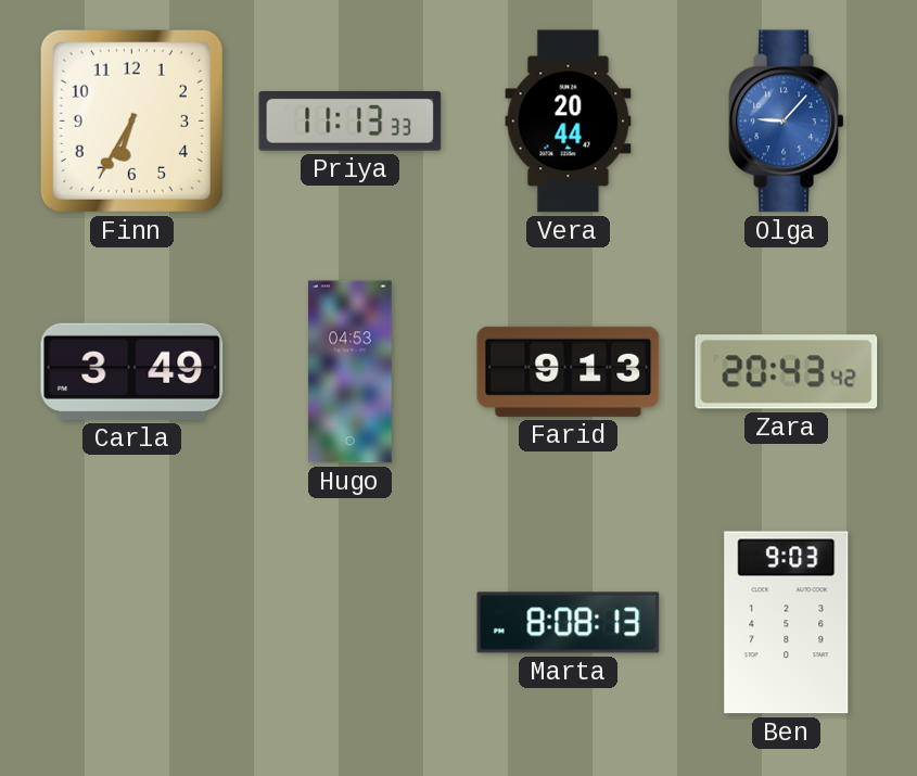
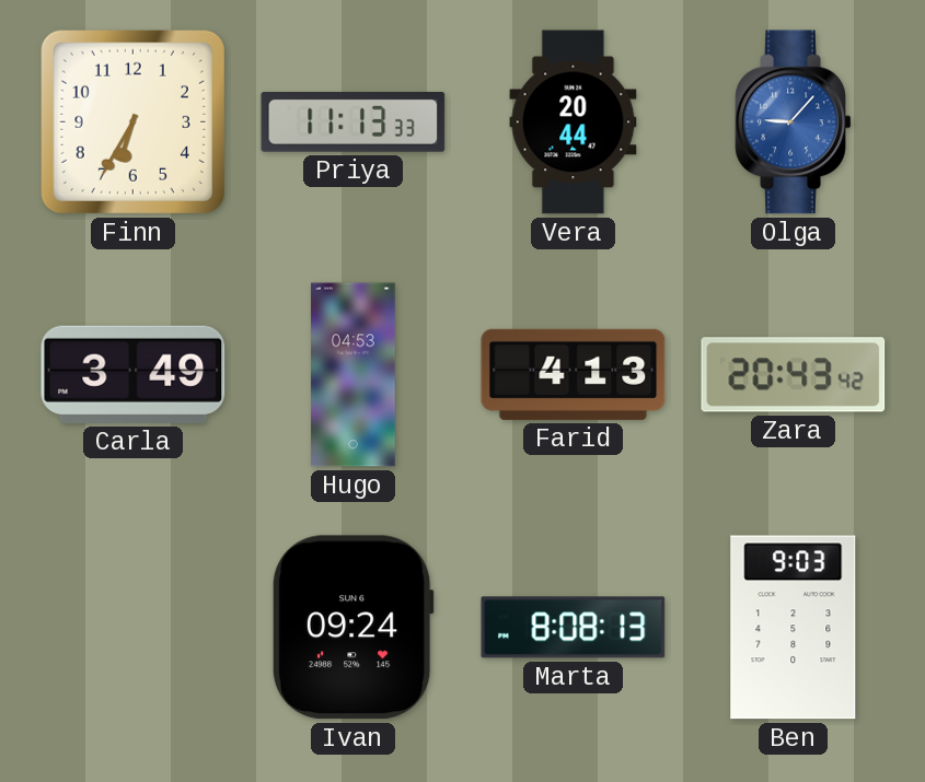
Farid: 9:13 -> 4:13 (574, 374)
Ivan: none -> 09:24 (352, 628)
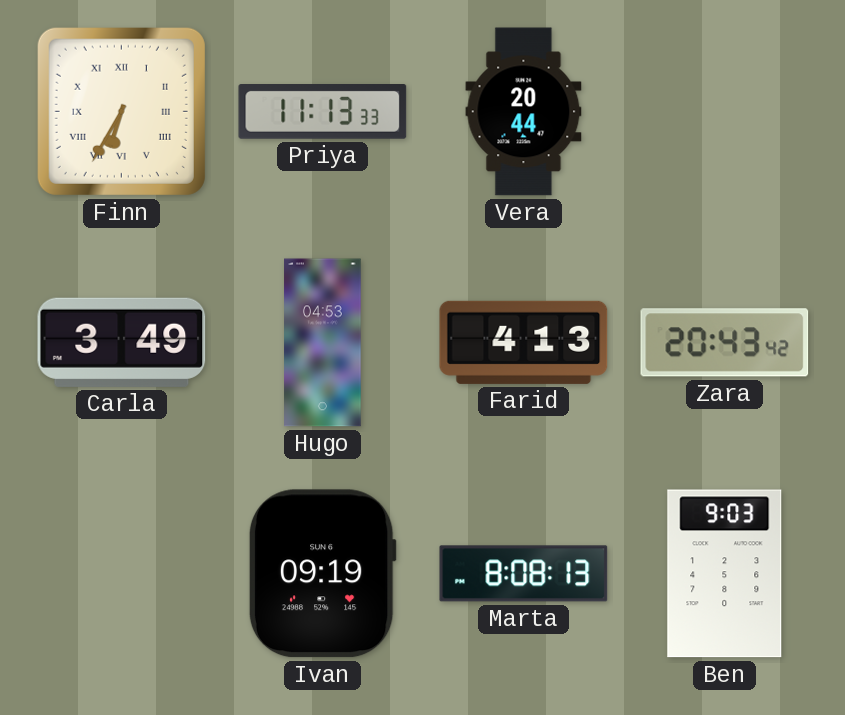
Finn numerals: Arabic -> Roman (121, 111)
Olga: 9:07 -> none (794, 122)
Ivan: 09:24 -> 09:19 (322, 574)
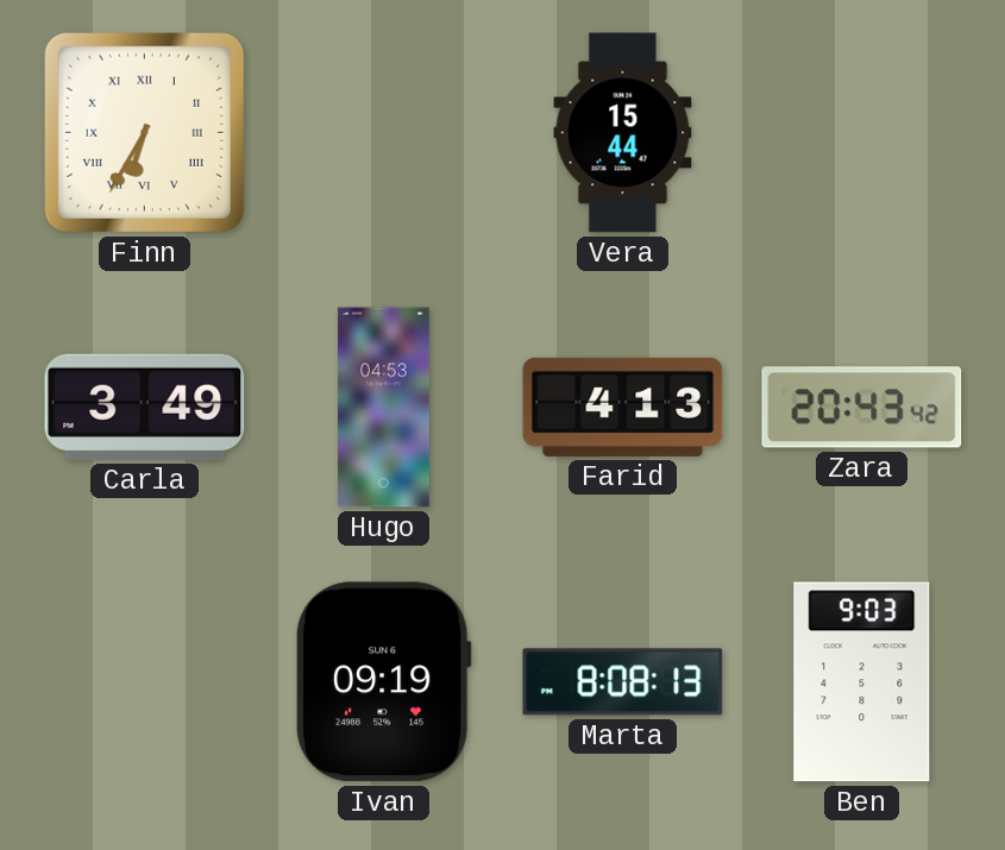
Priya: 11:13 -> none (323, 112)
Vera: 20:44 -> 15:44 (623, 133)
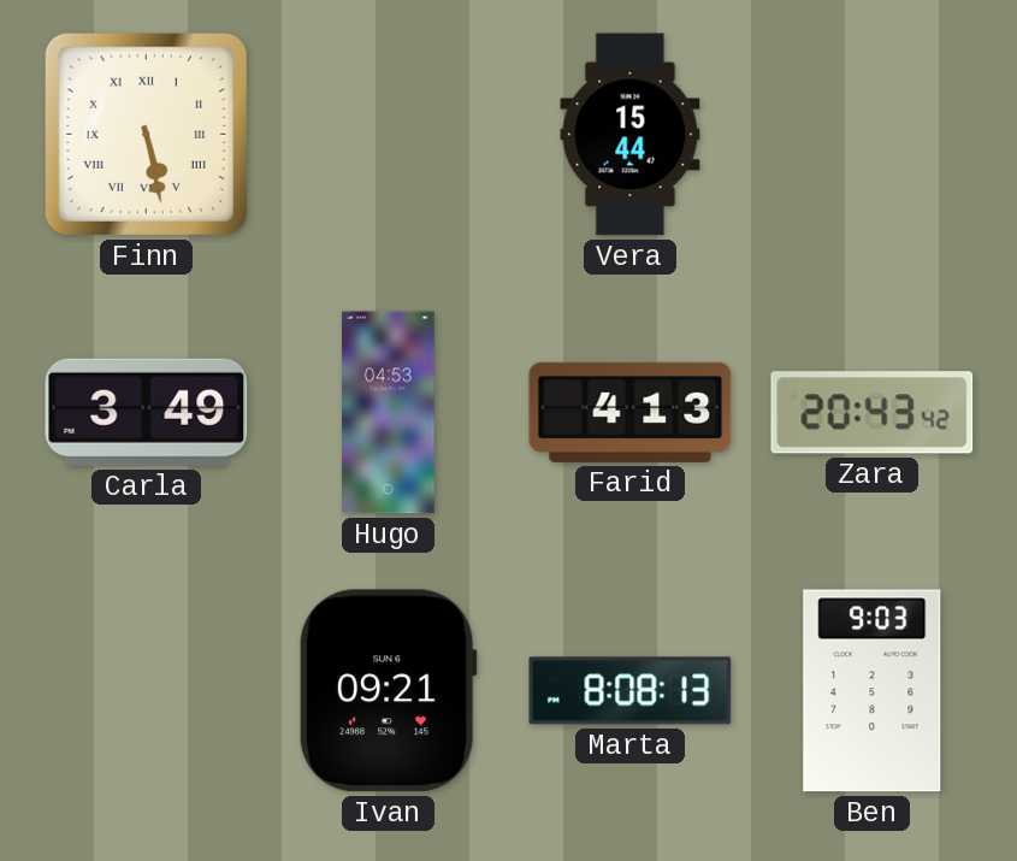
Finn: 6:35 -> 5:28 (146, 134)
Ivan: 09:19 -> 09:21 (388, 691)
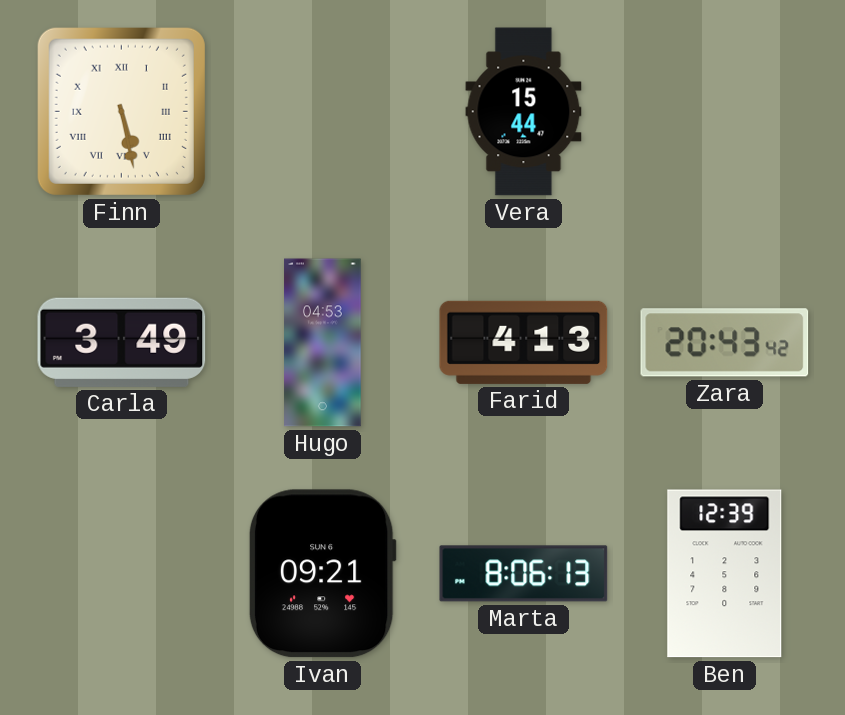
Marta: 8:08 -> 8:06 (524, 574)
Ben: 9:03 -> 12:39 (725, 574)
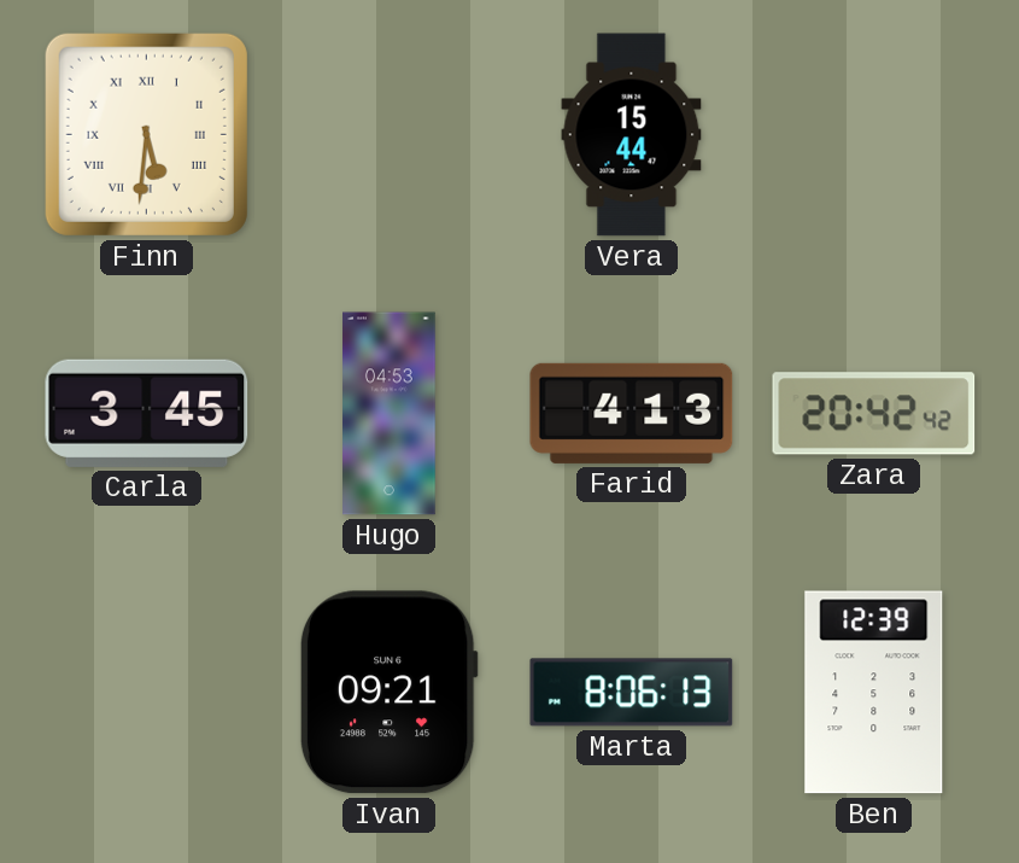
Finn: 5:28 -> 5:31 (146, 134)
Carla: 3:49 -> 3:45 (147, 413)
Zara: 20:43 -> 20:42 (874, 414)
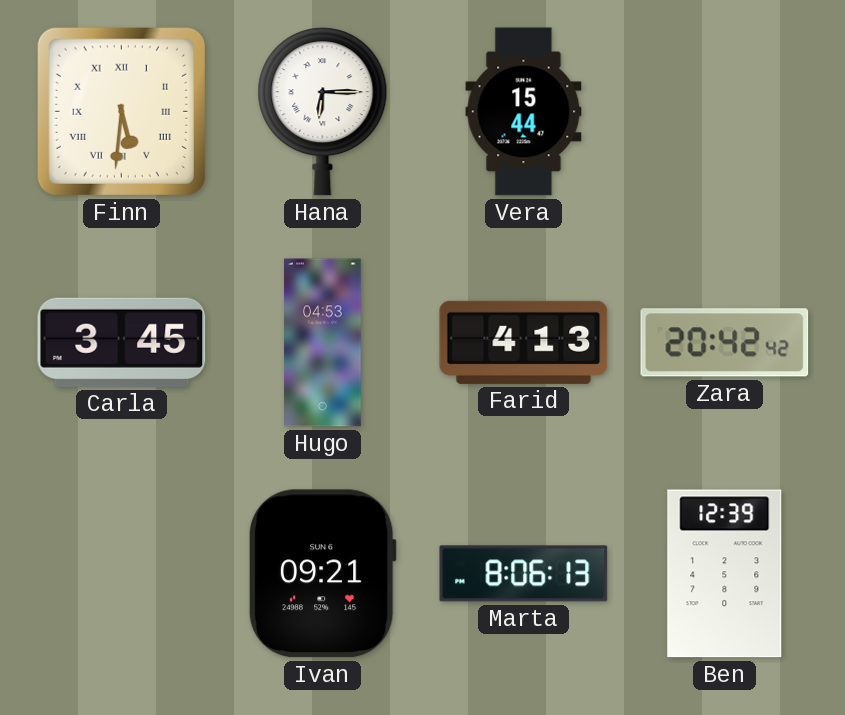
Hana: none -> 6:15 (323, 112)
